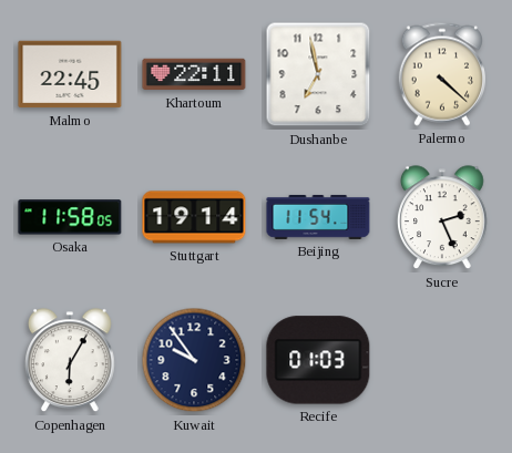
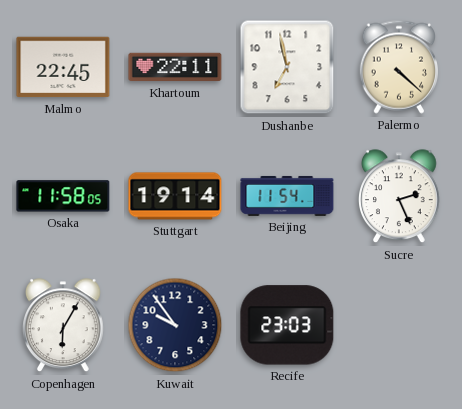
Recife: 01:03 -> 23:03 (287, 325)
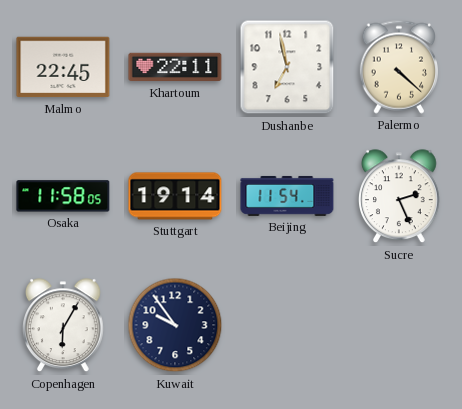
Recife: 23:03 -> none (287, 325)
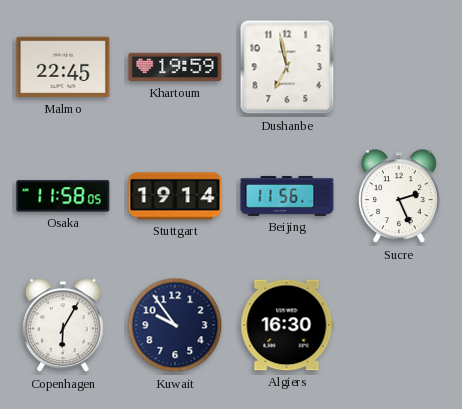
Khartoum: 22:11 -> 19:59 (175, 67)
Palermo: 4:22 -> none (398, 67)
Beijing: 11:54 -> 11:56 (287, 196)
Algiers: none -> 16:30 (287, 325)
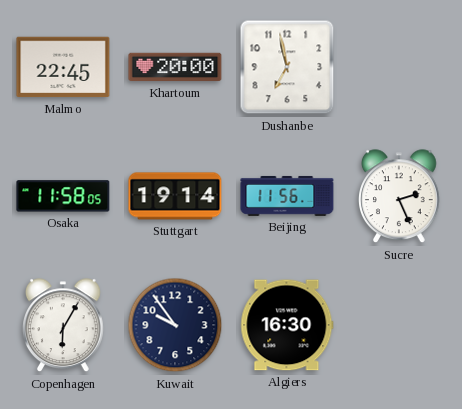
Khartoum: 19:59 -> 20:00 (175, 67)
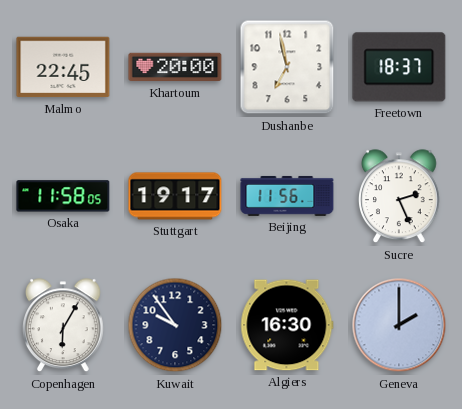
Freetown: none -> 18:37 (399, 67)
Stuttgart: 19:14 -> 19:17 (175, 196)
Geneva: none -> 2:00 (399, 325)
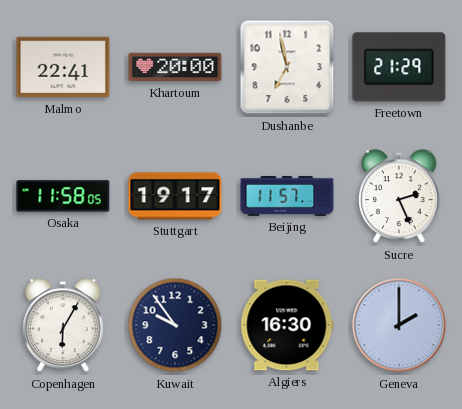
Malmo: 22:45 -> 22:41 (63, 67)
Freetown: 18:37 -> 21:29 (399, 67)
Beijing: 11:56 -> 11:57 (287, 196)
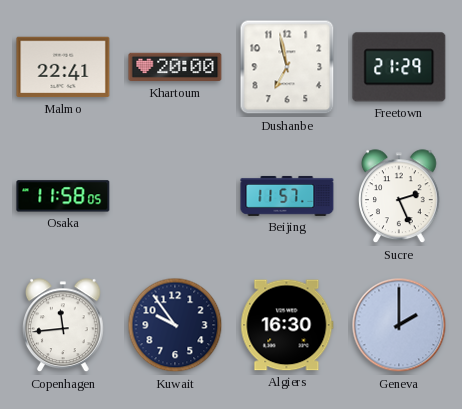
Stuttgart: 19:17 -> none (175, 196)
Copenhagen: 6:05 -> 11:44 (64, 326)
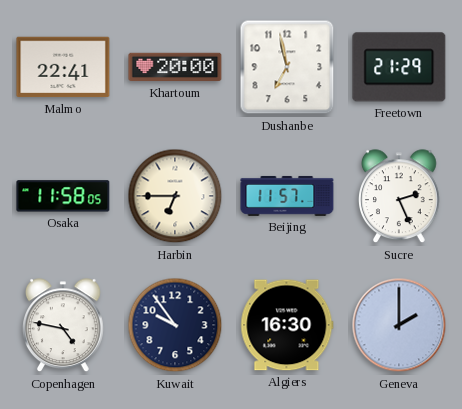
Harbin: none -> 6:45 (175, 196)
Copenhagen: 11:44 -> 4:47 (64, 326)
